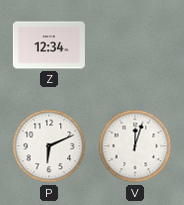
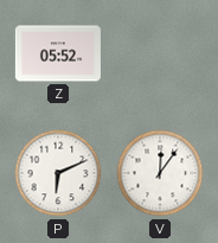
Z: 12:34 -> 05:52 (58, 53)
V: 12:03 -> 12:06 (160, 173)
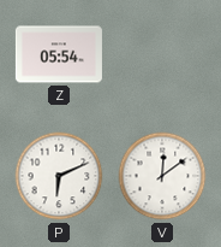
Z: 05:52 -> 05:54 (59, 54)
V: 12:06 -> 12:09 (162, 176)
